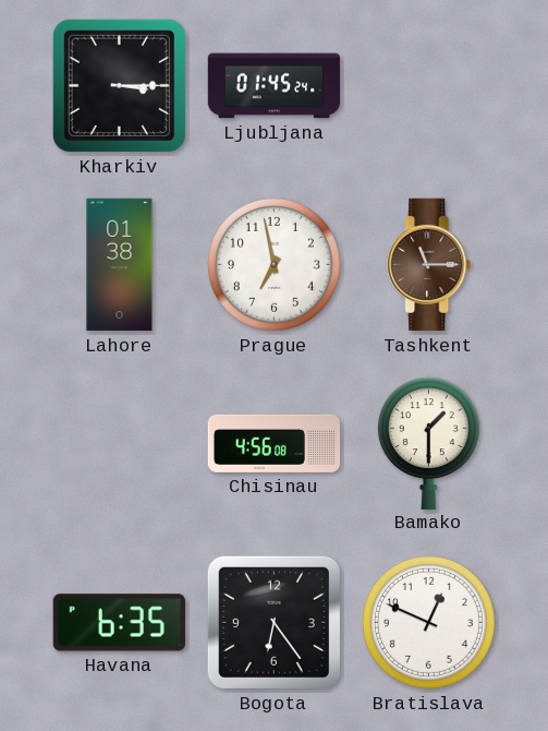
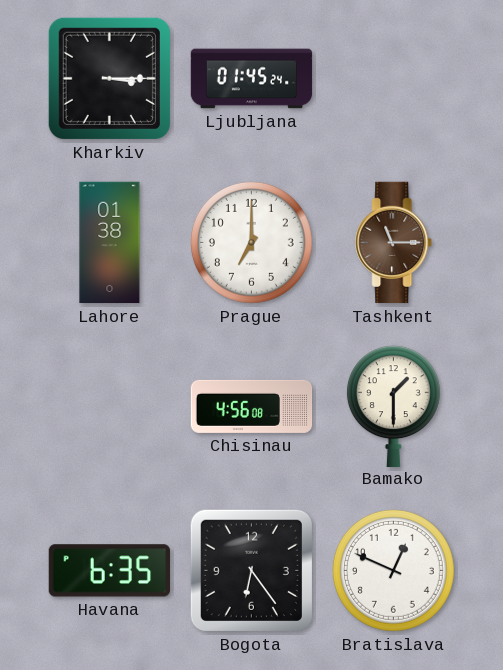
Prague: 6:58 -> 7:00 (251, 242)
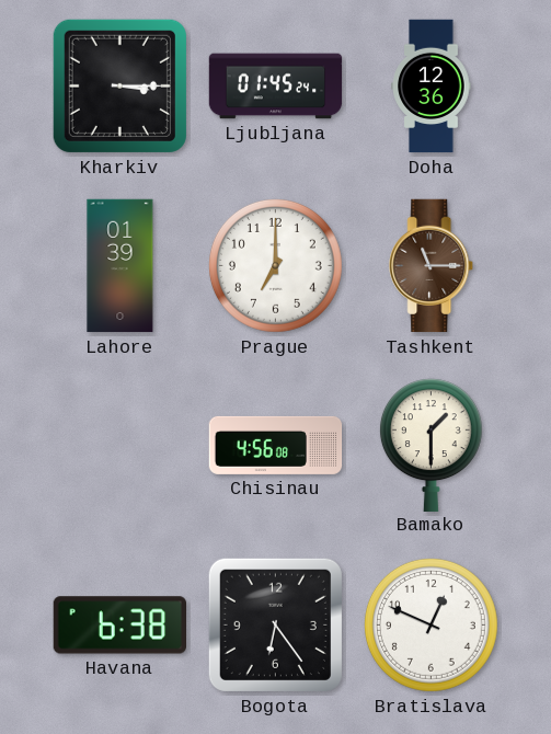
Doha: none -> 12:36 (432, 87)
Lahore: 01:38 -> 01:39 (120, 266)
Havana: 6:35 -> 6:38 (119, 626)
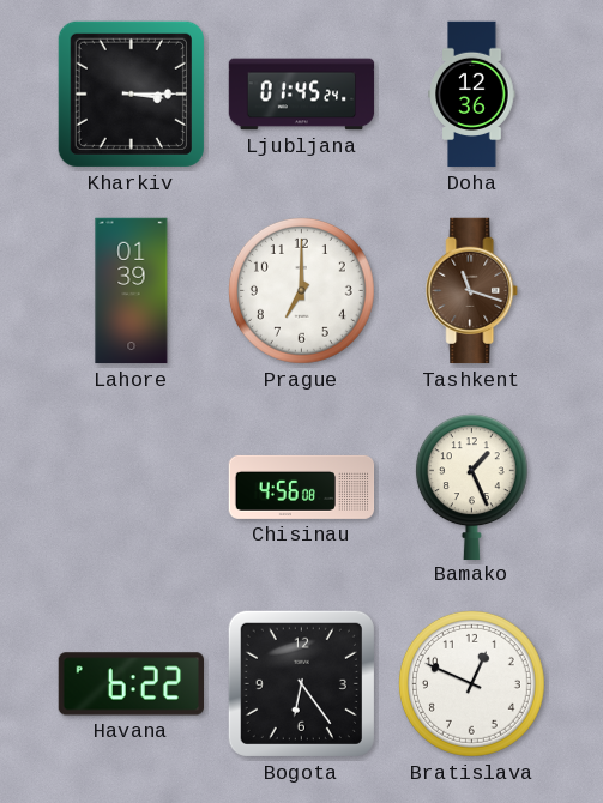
Tashkent: 11:15 -> 11:18 (472, 291)
Bamako: 1:30 -> 1:26 (471, 487)
Havana: 6:38 -> 6:22 (131, 684)
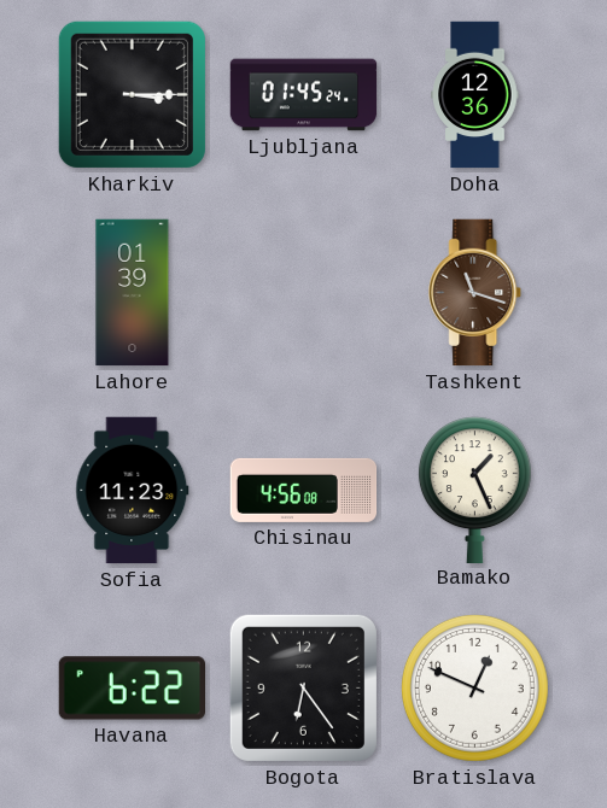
Prague: 7:00 -> none (301, 290)
Sofia: none -> 11:23 (133, 491)
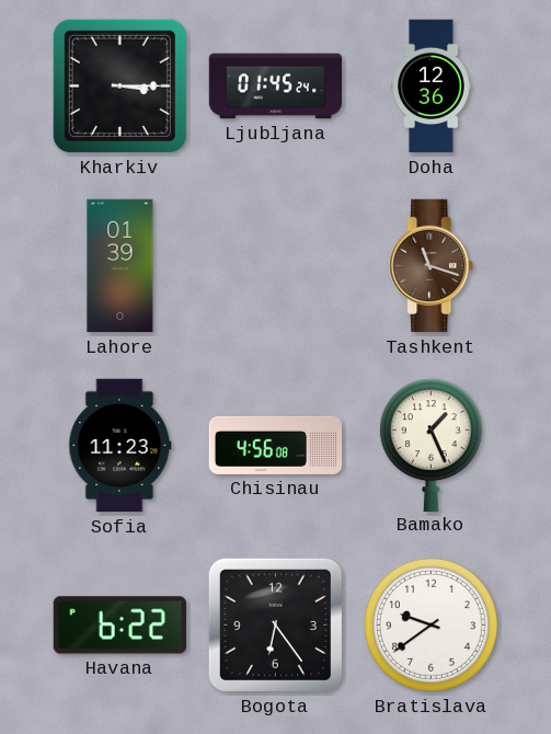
Bratislava: 12:49 -> 9:39 (431, 624)
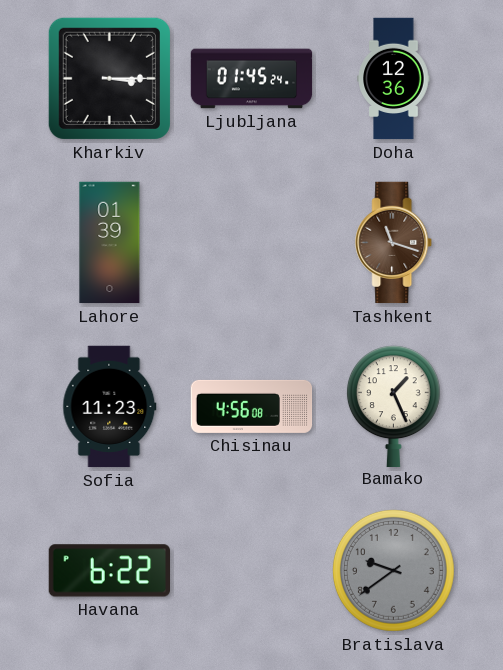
Bogota: 6:24 -> none (275, 624)
Bratislava dial: white -> grey (393, 570)
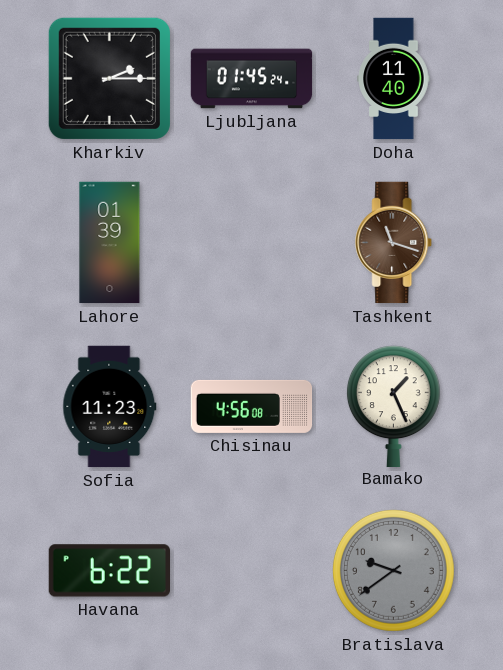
Kharkiv: 3:15 -> 2:15 (109, 78)
Doha: 12:36 -> 11:40 (394, 79)
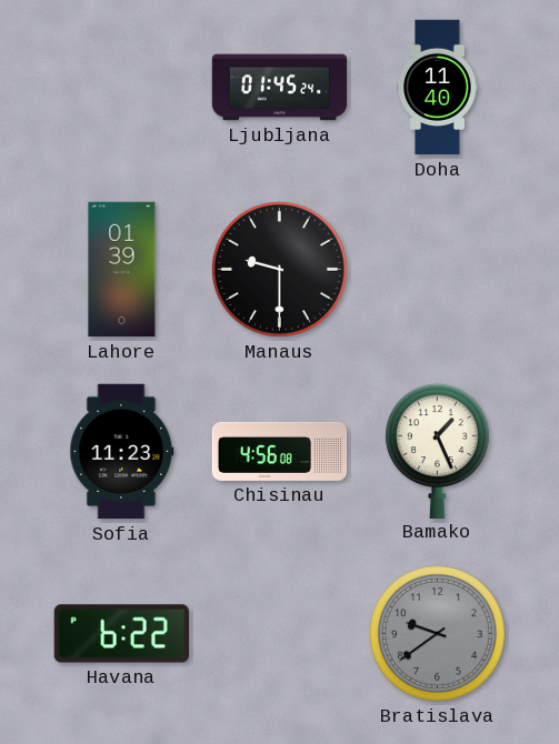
Kharkiv: 2:15 -> none (109, 78)
Manaus: none -> 9:30 (279, 269)
Tashkent: 11:18 -> none (394, 243)
